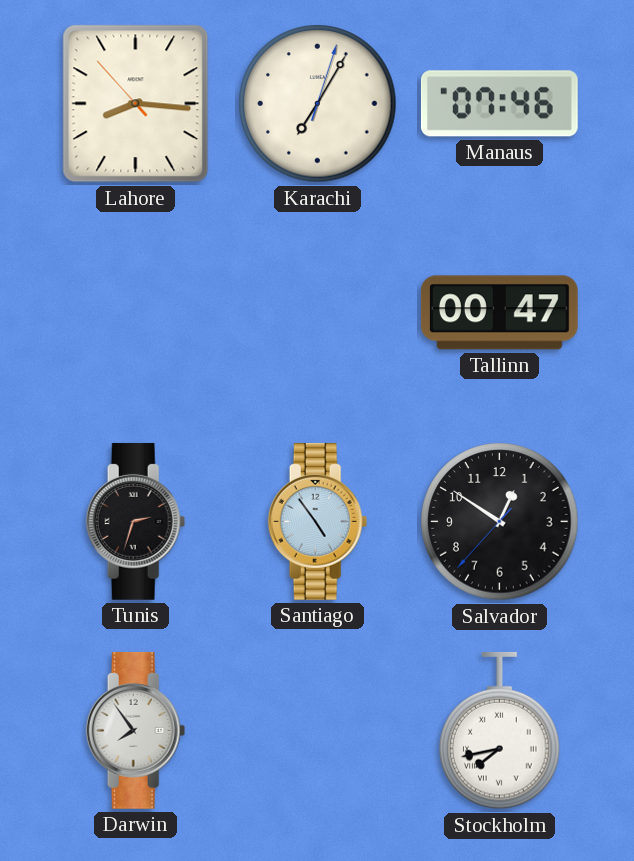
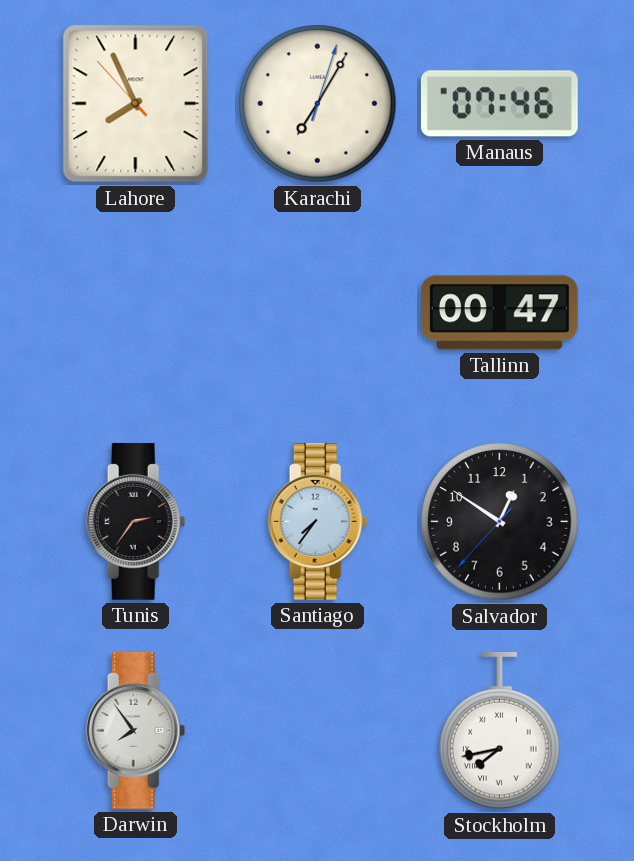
Lahore: 8:15 -> 7:55 (136, 104)
Tunis: 2:33 -> 2:36 (136, 521)
Santiago: 4:54 -> 7:36 (318, 521)
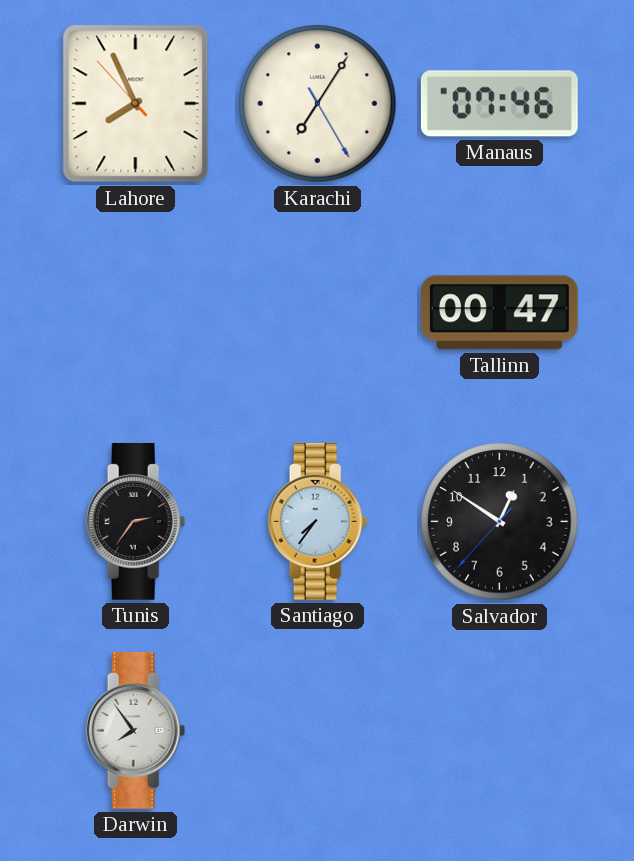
Karachi: 7:05:03 -> 7:05:25 (318, 104)
Stockholm: 7:43 -> none (500, 731)
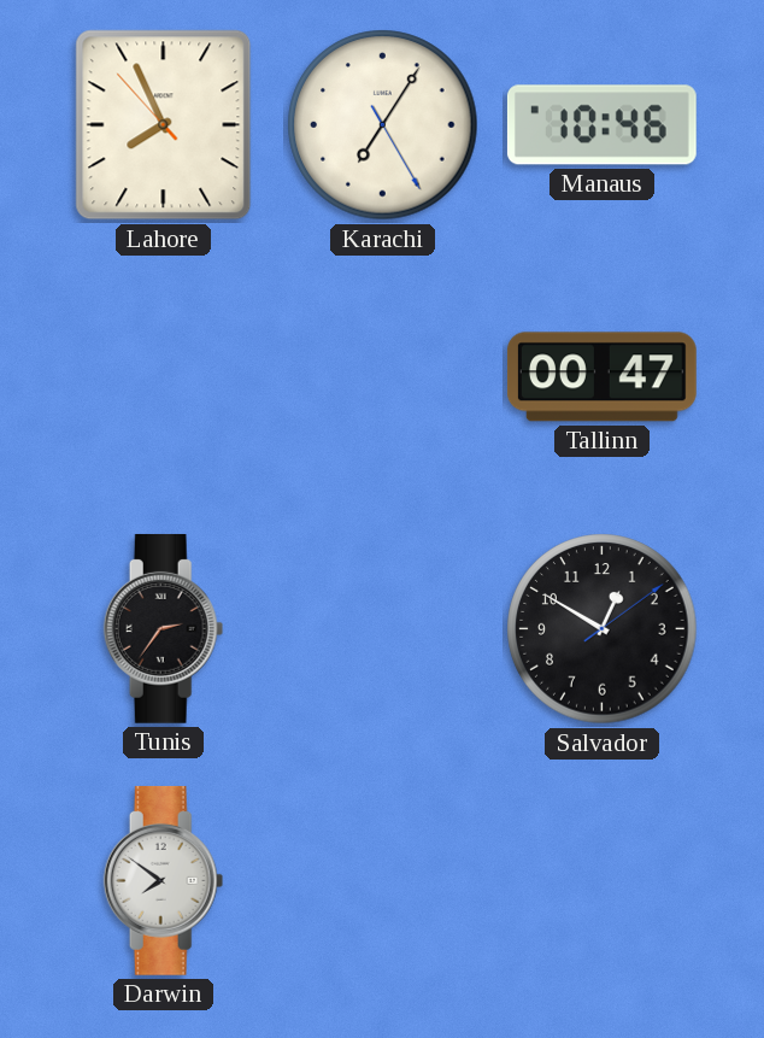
Manaus: 07:46 -> 10:46 (601, 125)
Santiago: 7:36 -> none (318, 521)
Salvador: 12:50:37 -> 12:50:09 (603, 629)
Darwin: 7:54 -> 7:51 (164, 880)
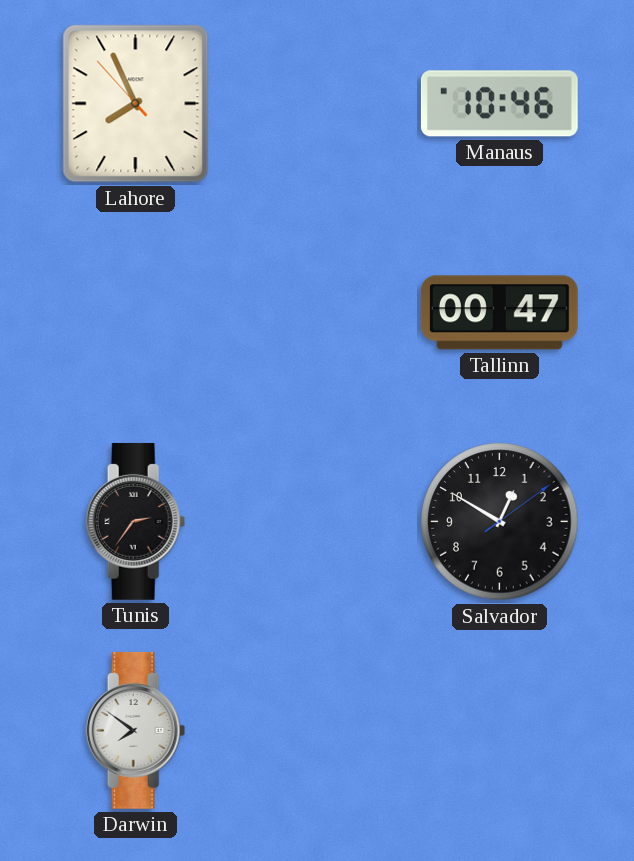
Karachi: 7:05 -> none (383, 125)
